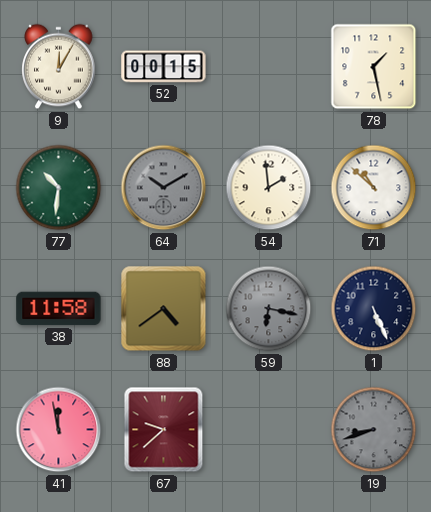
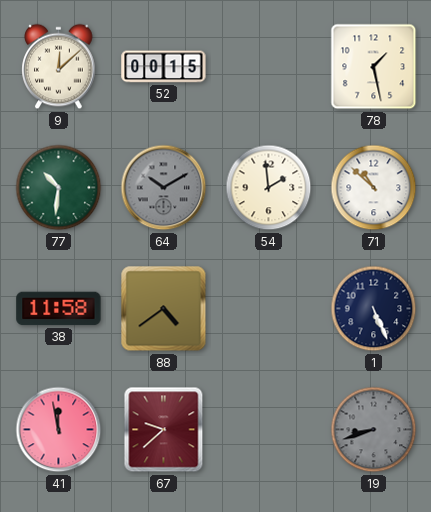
9: 12:05 -> 12:08 (59, 67)
59: 6:17 -> none (269, 309)
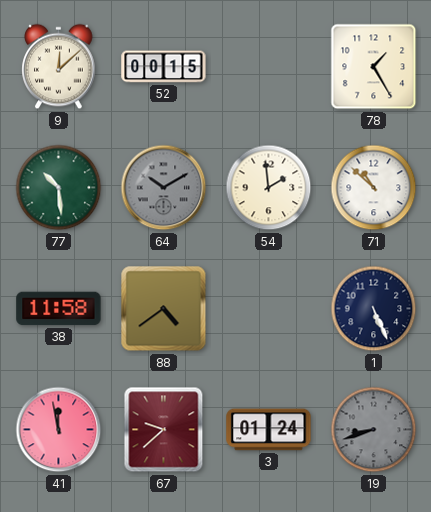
78: 1:28 -> 1:25 (374, 67)
77: 10:31 -> 10:29 (59, 188)
3: none -> 01:24 (269, 430)
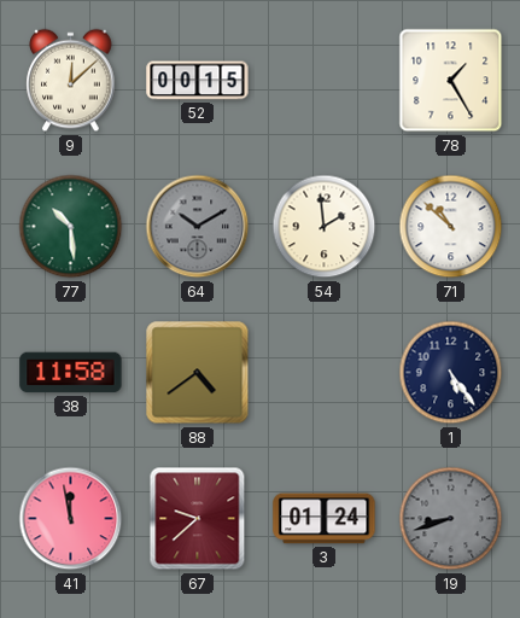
1: 5:26 -> 5:24 (451, 373)
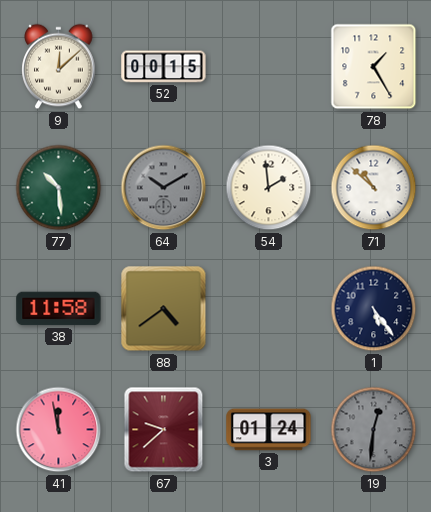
19: 8:42 -> 12:31 (374, 430)
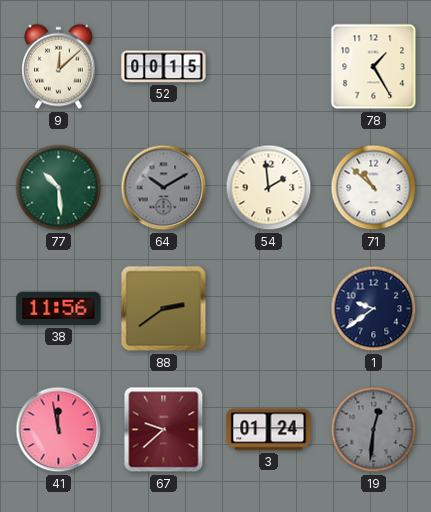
38: 11:58 -> 11:56 (59, 309)
88: 4:39 -> 2:39 (164, 309)
1: 5:24 -> 9:39 (374, 309)
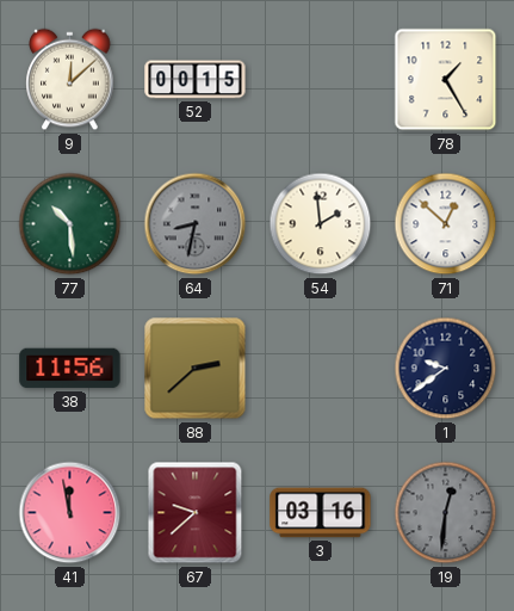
64: 10:10 -> 8:32 (196, 224)
71: 10:52 -> 12:52 (446, 224)
88: 2:39 -> 2:38 (196, 369)
3: 01:24 -> 03:16 (321, 513)
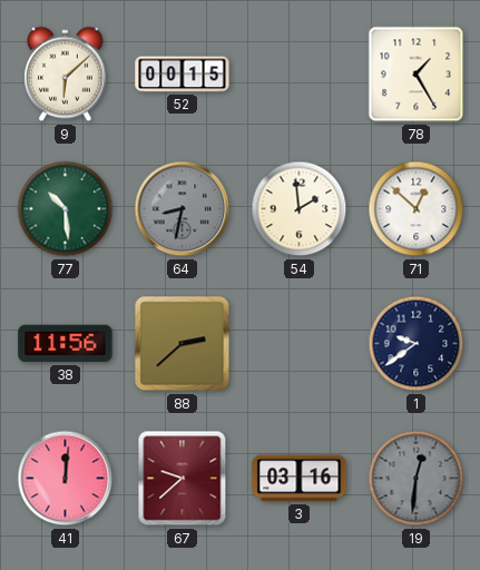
9: 12:08 -> 6:08 (66, 75)
41: 11:58 -> 12:01 (66, 479)
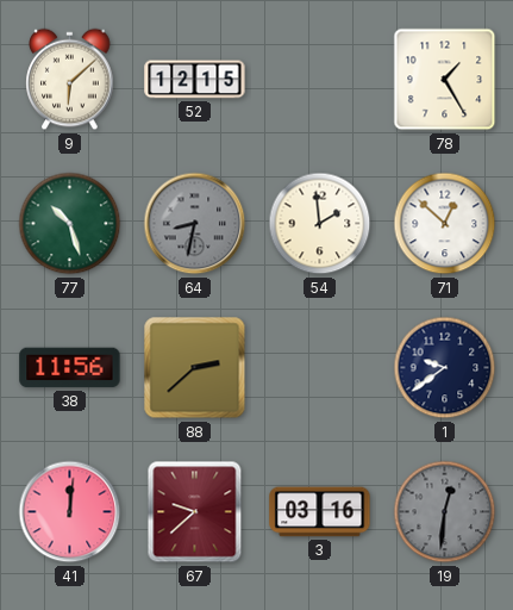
52: 00:15 -> 12:15 (195, 80)
77: 10:29 -> 10:27 (70, 224)
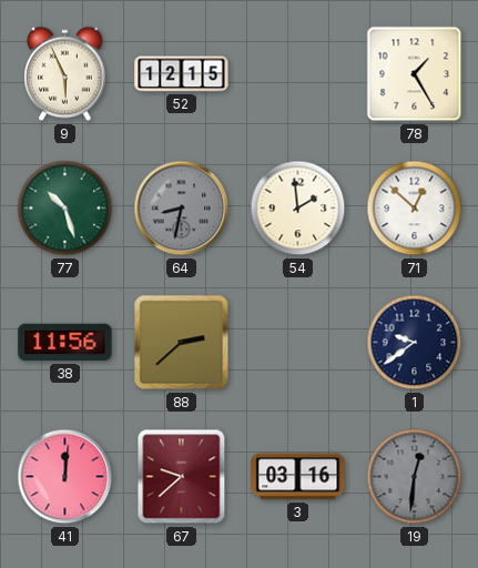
9: 6:08 -> 5:56 (65, 74)
